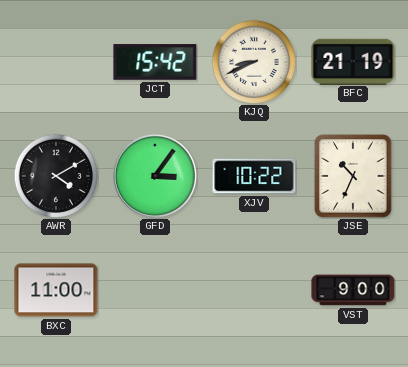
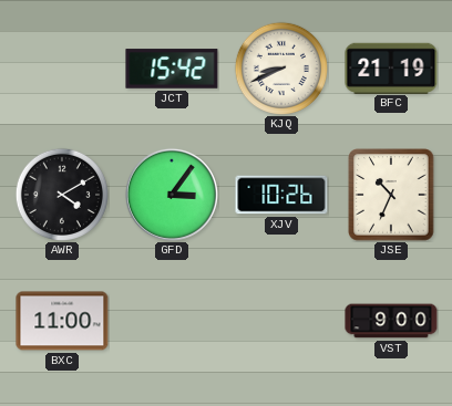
XJV: 10:22 -> 10:26 (281, 195)
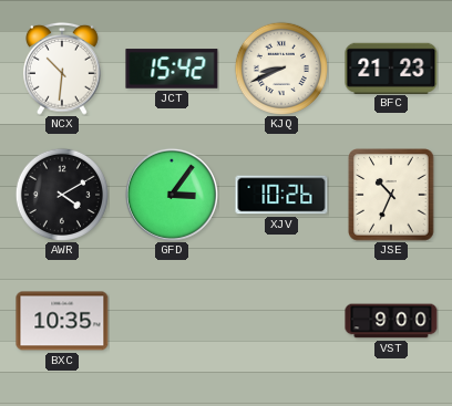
NCX: none -> 10:31 (63, 69)
BFC: 21:19 -> 21:23 (391, 67)
BXC: 11:00 -> 10:35 (62, 321)
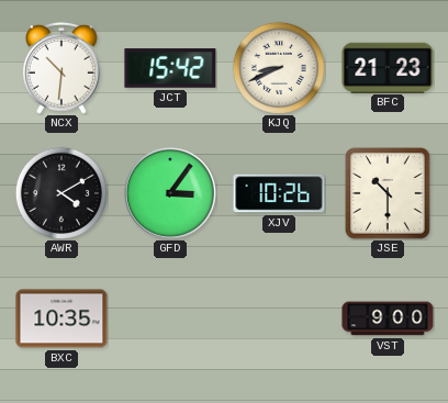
JSE: 10:34 -> 10:30 (388, 193)
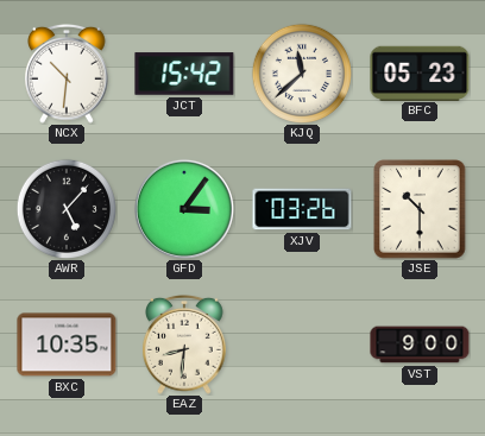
KJQ: 8:41 -> 11:38 (302, 74)
BFC: 21:23 -> 05:23 (420, 72)
AWR: 4:10 -> 5:07 (67, 209)
XJV: 10:26 -> 03:26 (302, 209)
EAZ: none -> 8:31 (185, 345)
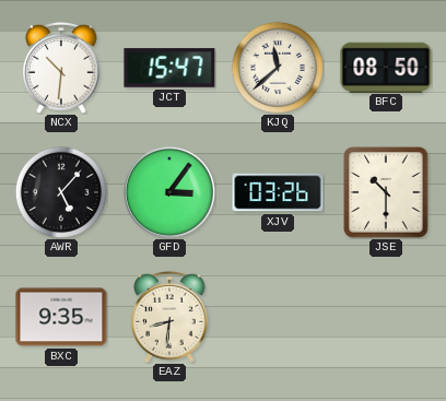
JCT: 15:42 -> 15:47 (169, 68)
BFC: 05:23 -> 08:50 (386, 67)
BXC: 10:35 -> 9:35 (61, 317)
VST: 9:00 -> none (420, 345)
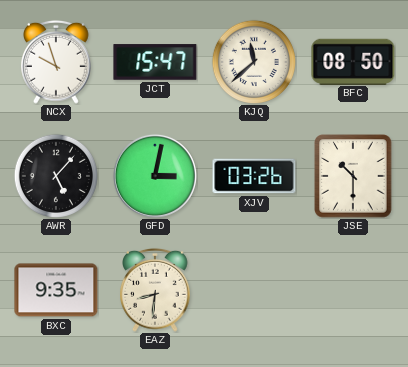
NCX: 10:31 -> 9:57 (57, 62)
GFD: 3:06 -> 3:02 (155, 176)
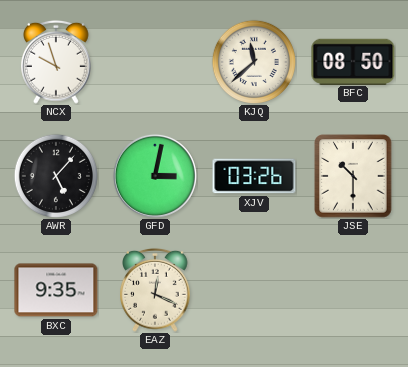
JCT: 15:47 -> none (155, 62)
EAZ: 8:31 -> 12:19 (156, 290)
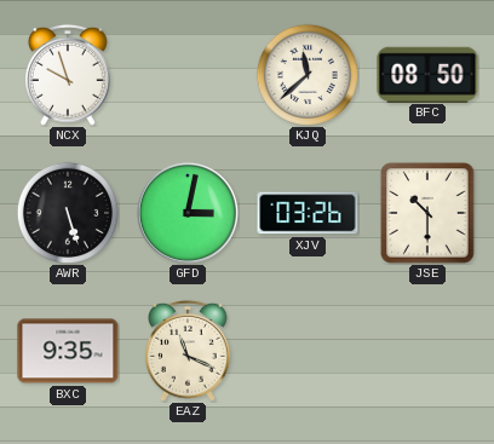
AWR: 5:07 -> 5:27 (68, 213)
EAZ: 12:19 -> 11:19 (189, 351)
